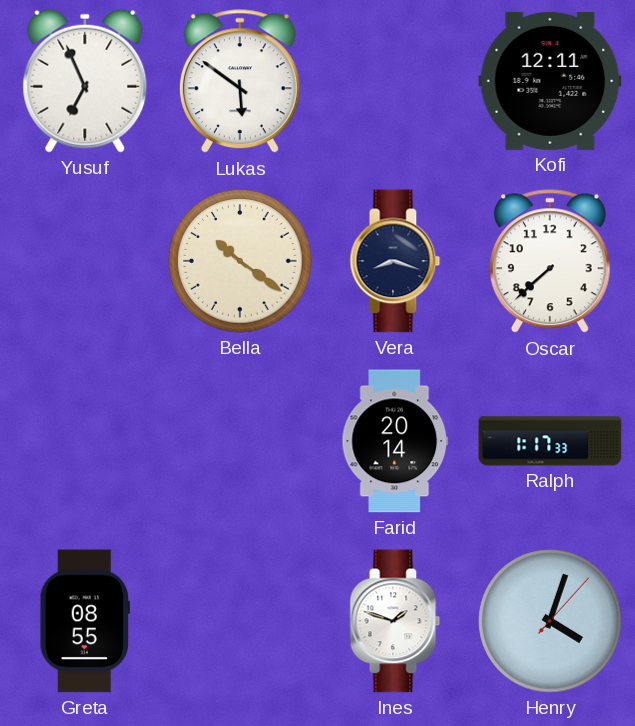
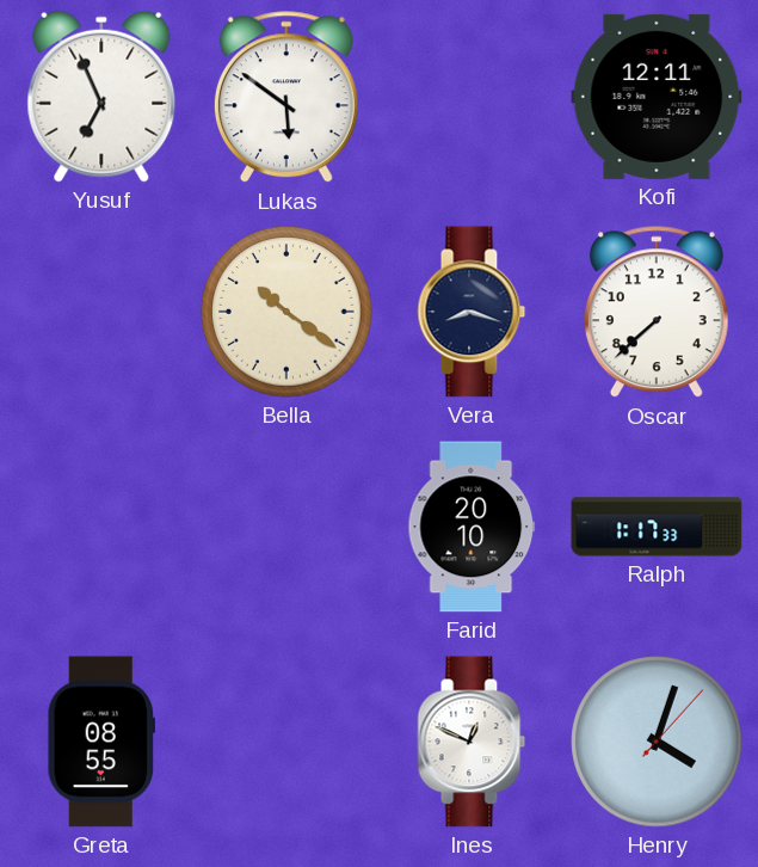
Farid: 20:14 -> 20:10 (472, 527)
Ines: 1:48 -> 12:49 (472, 742)
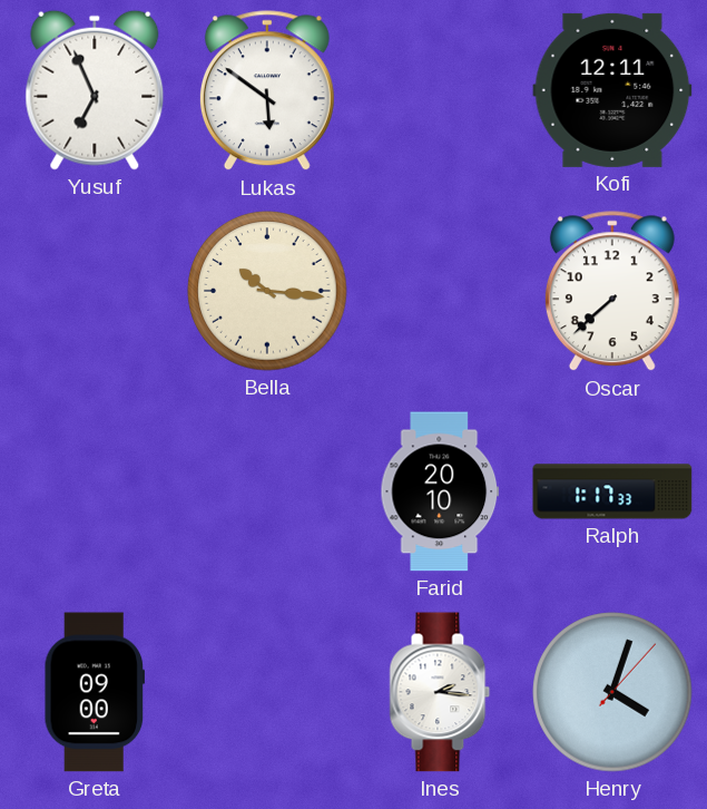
Bella: 10:21 -> 10:16 (267, 291)
Vera: 8:18 -> none (472, 312)
Greta: 08:55 -> 09:00 (95, 692)
Ines: 12:49 -> 2:16 (440, 692)
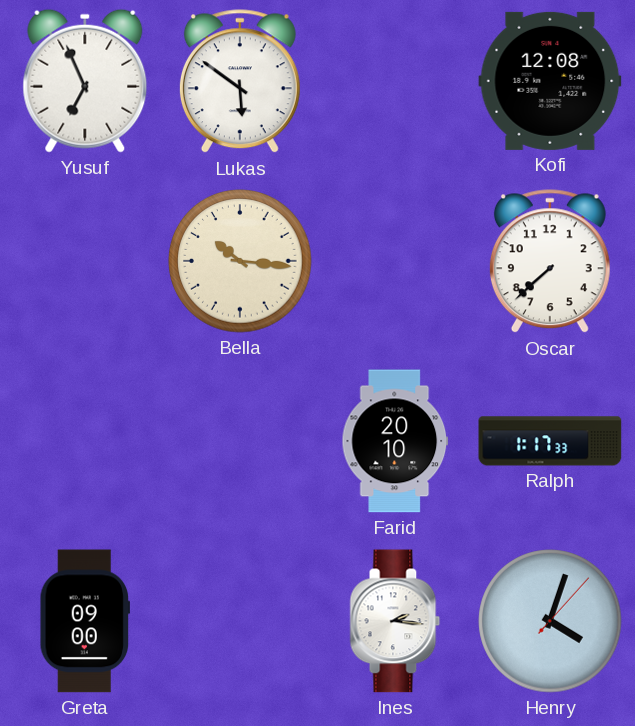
Kofi: 12:11 -> 12:08 (550, 81)
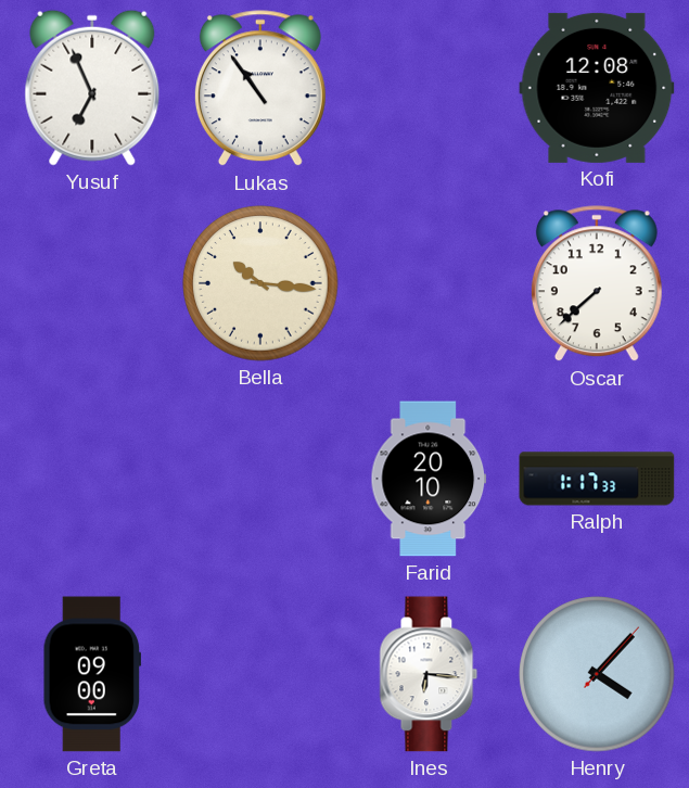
Lukas: 5:51 -> 10:54 (260, 89)
Ines: 2:16 -> 6:16 (429, 674)
Henry: 4:03 -> 4:07 (597, 674)
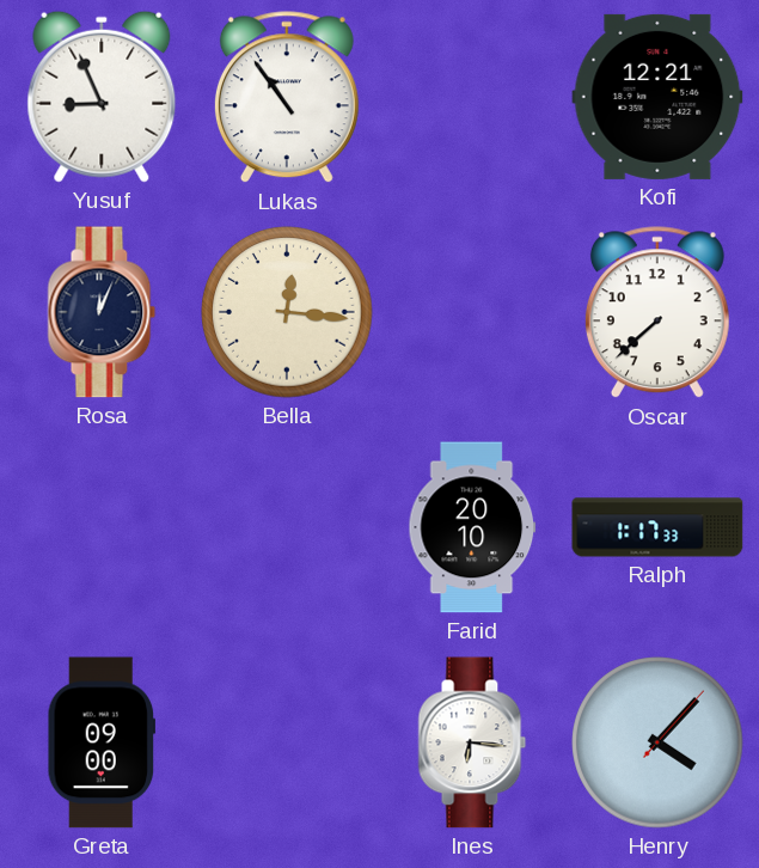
Yusuf: 6:56 -> 8:56 (102, 97)
Kofi: 12:08 -> 12:21 (657, 97)
Rosa: none -> 12:04 (102, 312)
Bella: 10:16 -> 12:16 (287, 312)
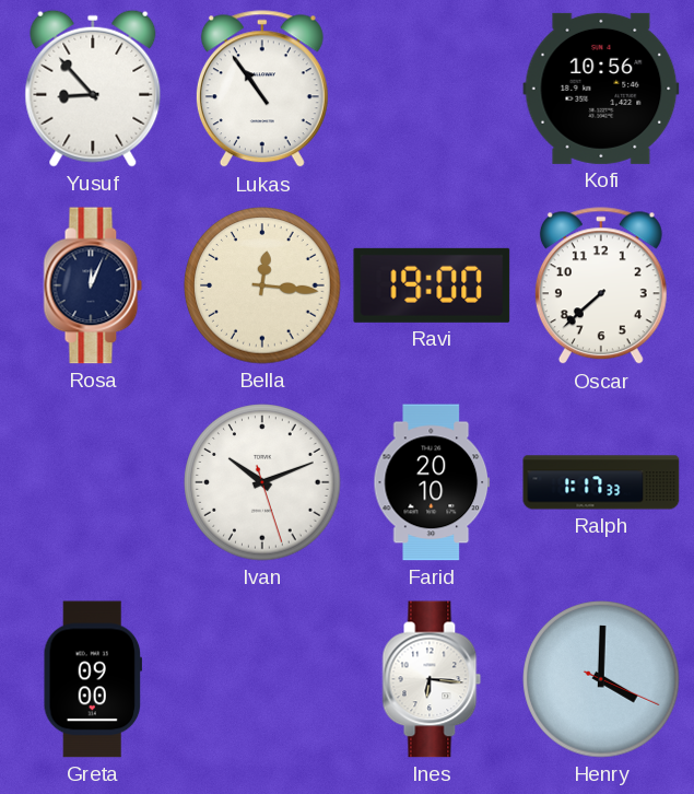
Yusuf: 8:56 -> 8:53 (93, 89)
Kofi: 12:21 -> 10:56 (601, 89)
Ravi: none -> 19:00 (432, 285)
Ivan: none -> 10:11 (262, 482)
Henry: 4:07 -> 4:00 (601, 679)
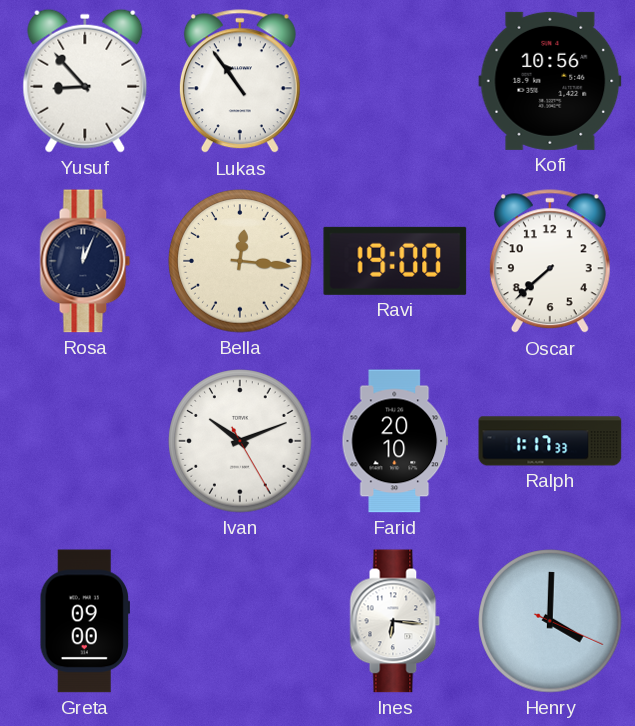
Ivan: 10:11:27 -> 10:11:25 (240, 441)
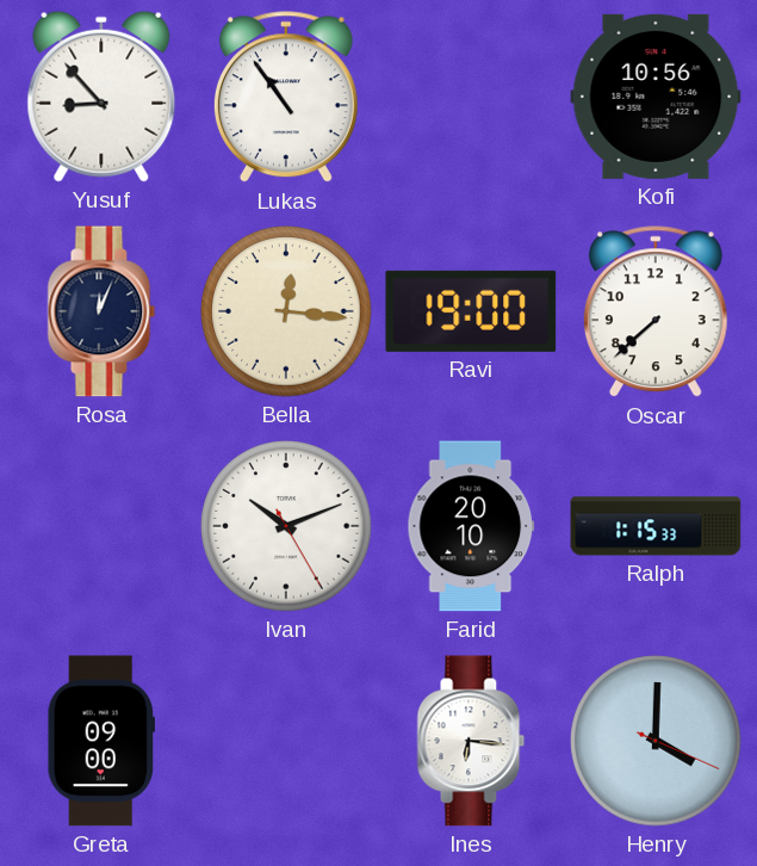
Ralph: 1:17 -> 1:15 (656, 526)
